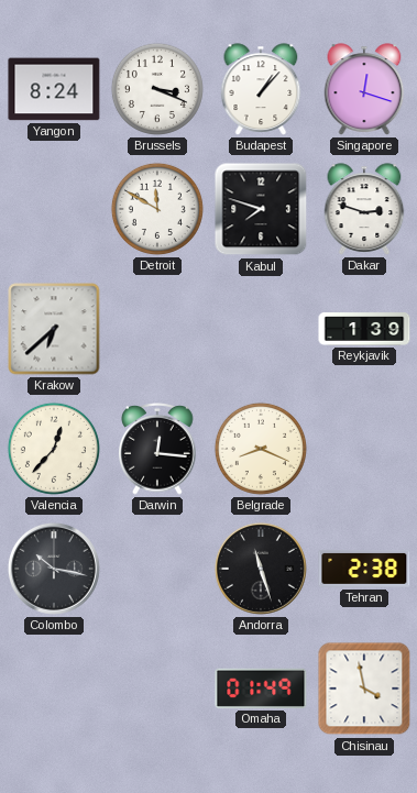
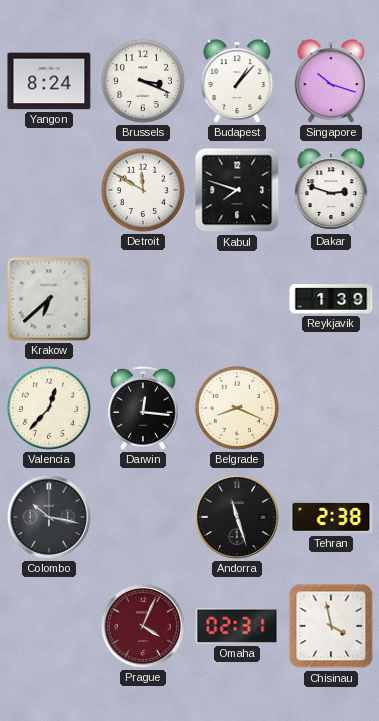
Singapore: 12:18 -> 10:18 (331, 81)
Prague: none -> 4:04 (143, 626)
Omaha: 01:49 -> 02:31 (237, 626)
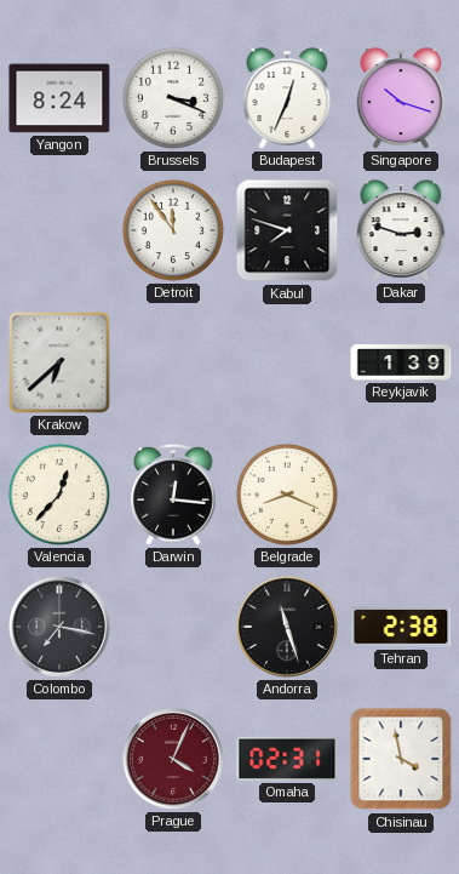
Budapest: 1:07 -> 12:34 (287, 98)
Detroit: 11:50 -> 11:54 (173, 230)
Colombo: 10:17 -> 7:17 (59, 627)
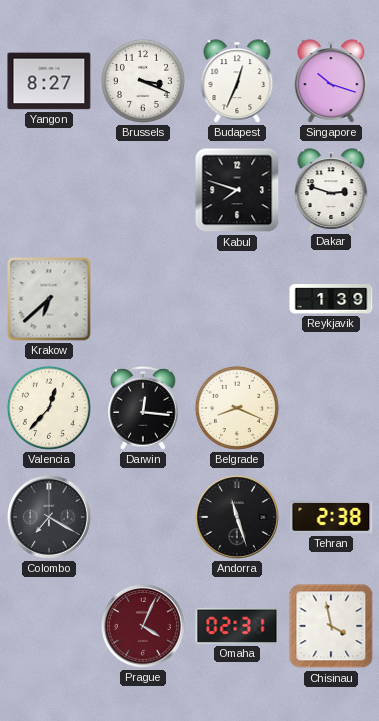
Yangon: 8:24 -> 8:27 (49, 81)
Detroit: 11:54 -> none (173, 230)
Colombo: 7:17 -> 7:20 (49, 517)
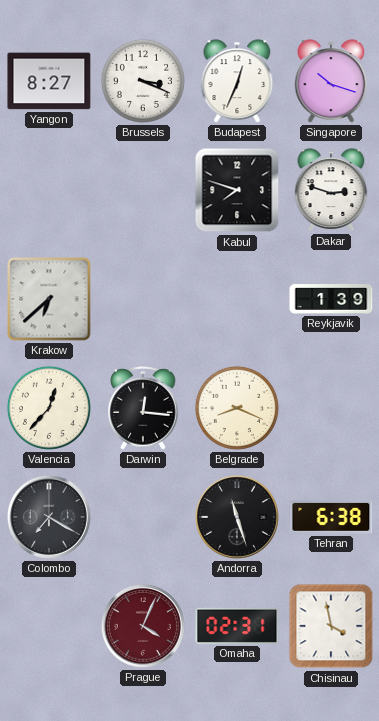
Tehran: 2:38 -> 6:38 (331, 517)
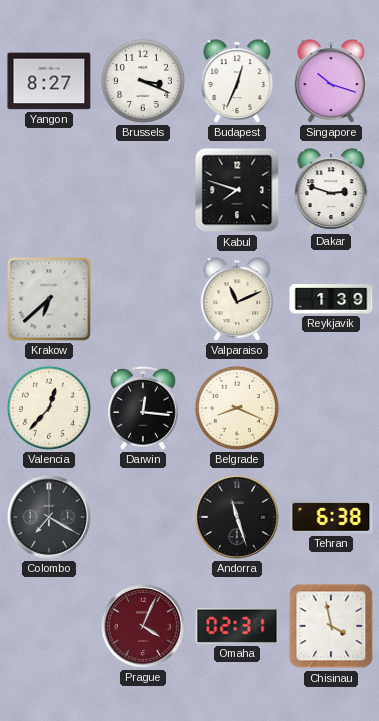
Valparaiso: none -> 11:11 (237, 299)
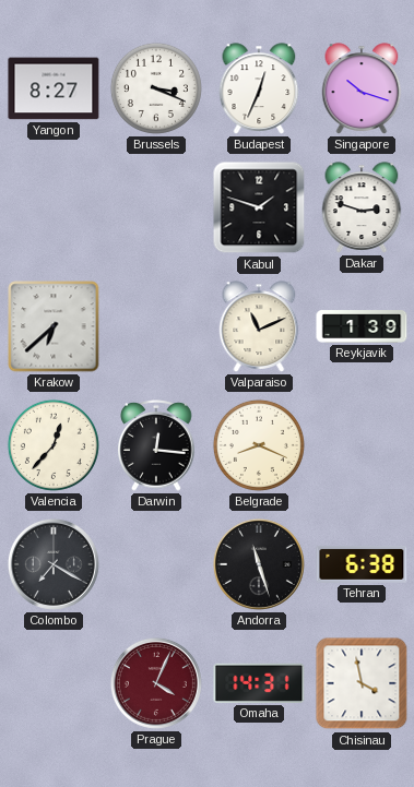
Kabul: 7:48 -> 1:48 (259, 207)
Omaha: 02:31 -> 14:31 (259, 683)
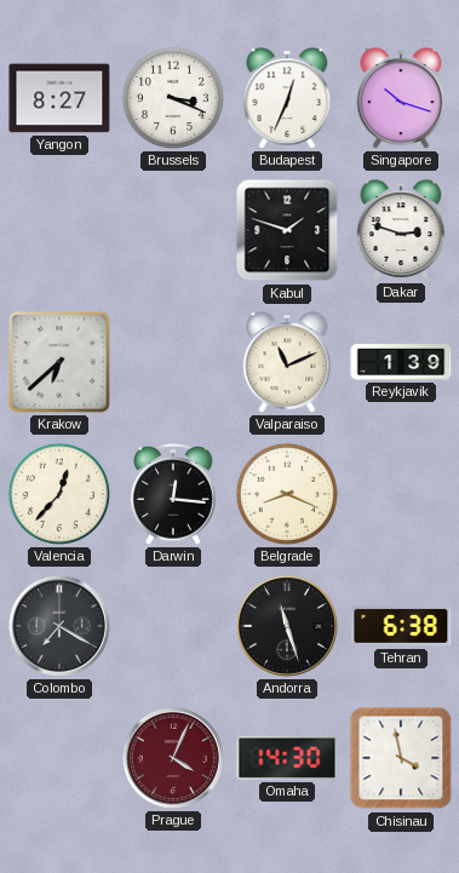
Omaha: 14:31 -> 14:30 (287, 758)
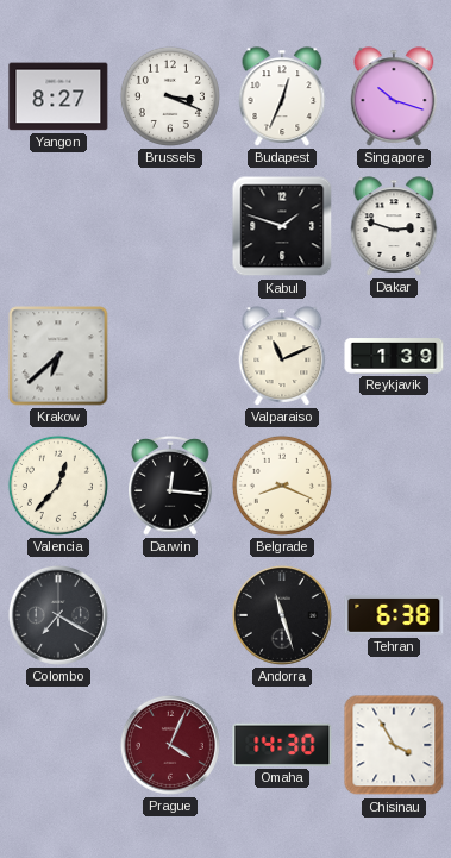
Chisinau: 3:58 -> 3:55 (394, 745)
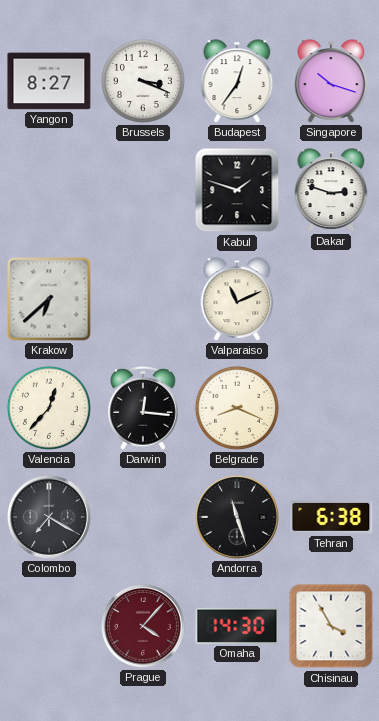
Budapest: 12:34 -> 12:36 (237, 81)
Reykjavik: 1:39 -> none (394, 356)
Prague: 4:04 -> 4:07 (143, 626)
